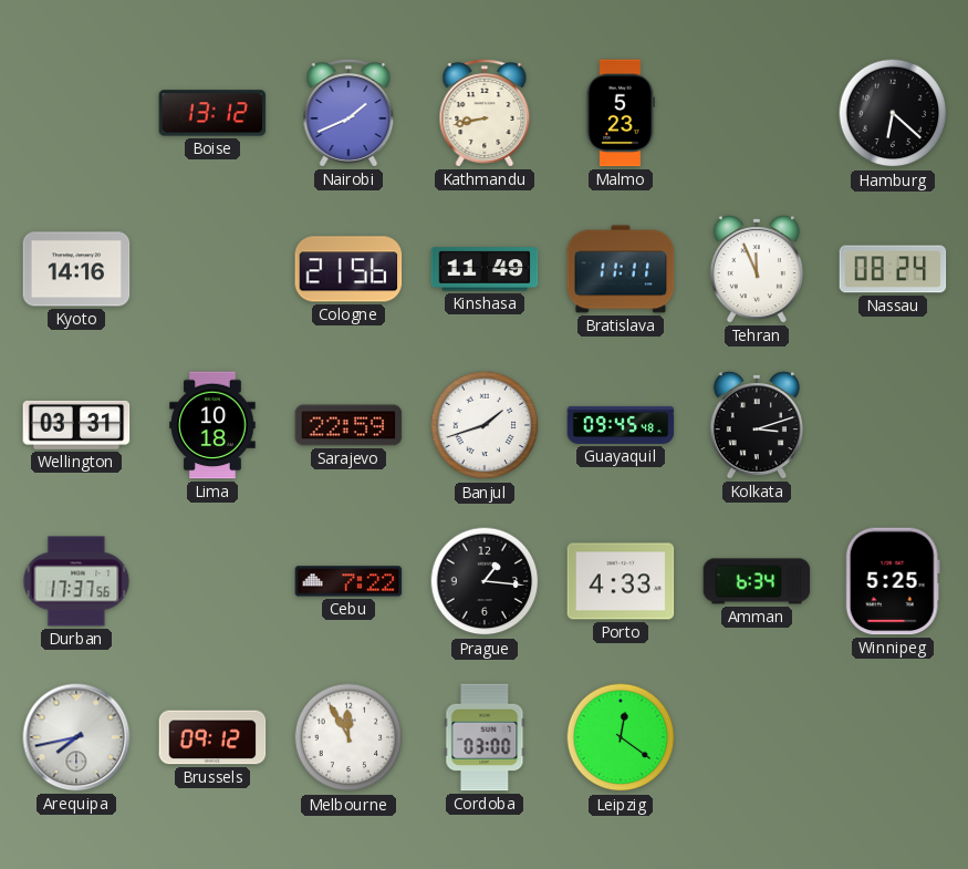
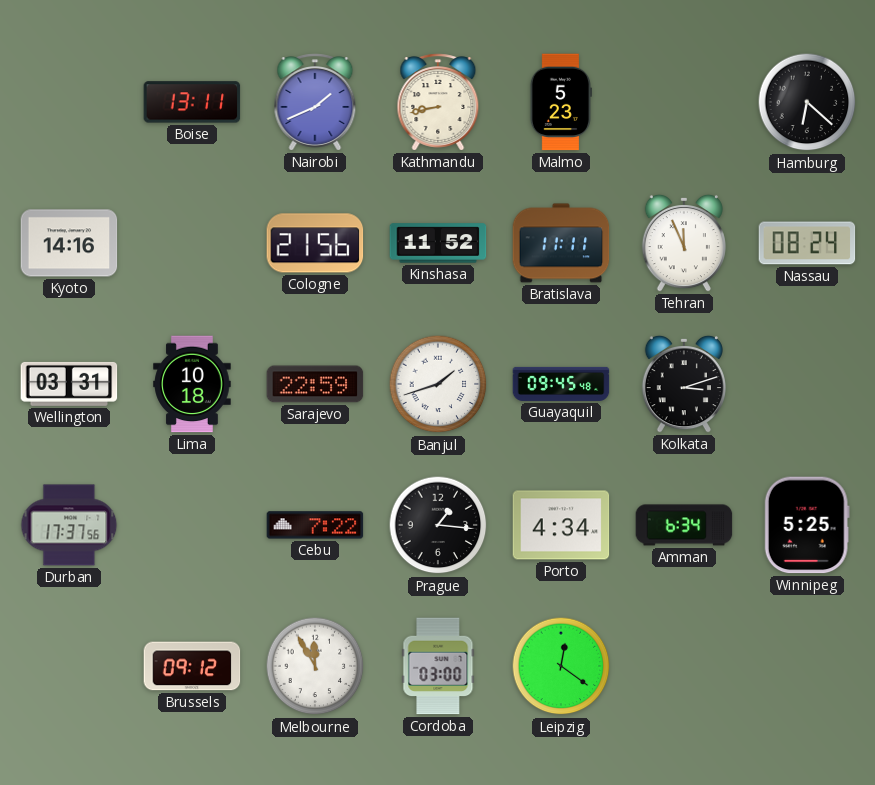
Boise: 13:12 -> 13:11 (192, 102)
Kinshasa: 11:49 -> 11:52 (438, 243)
Porto: 4:33 -> 4:34 (561, 525)
Arequipa: 7:43 -> none (76, 737)
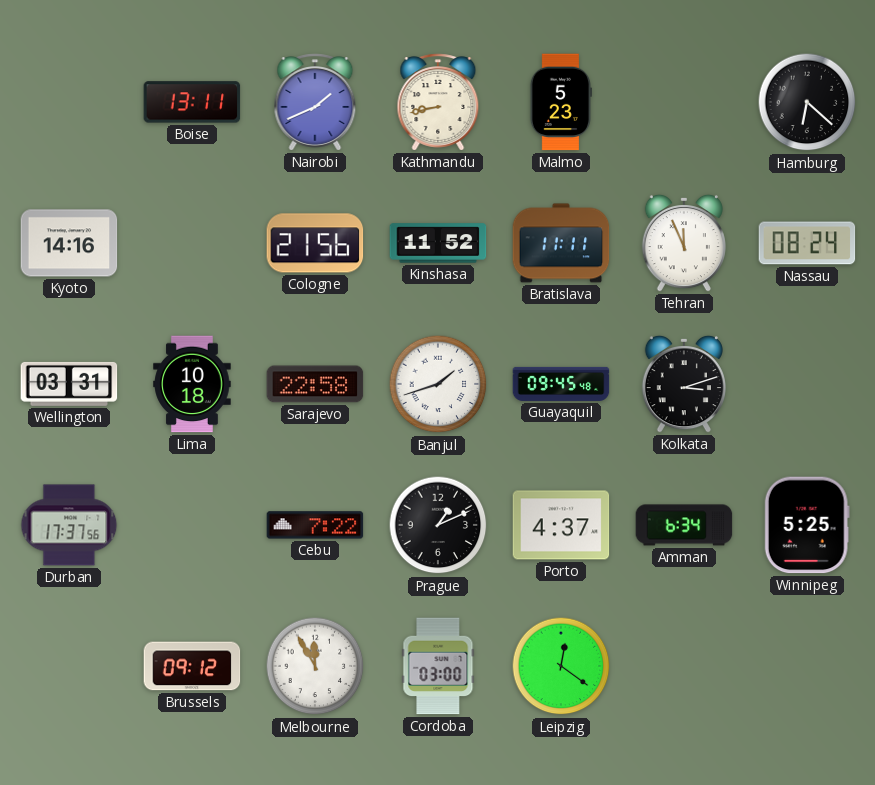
Sarajevo: 22:59 -> 22:58 (315, 384)
Prague: 1:16 -> 1:11 (438, 525)
Porto: 4:34 -> 4:37 (561, 525)
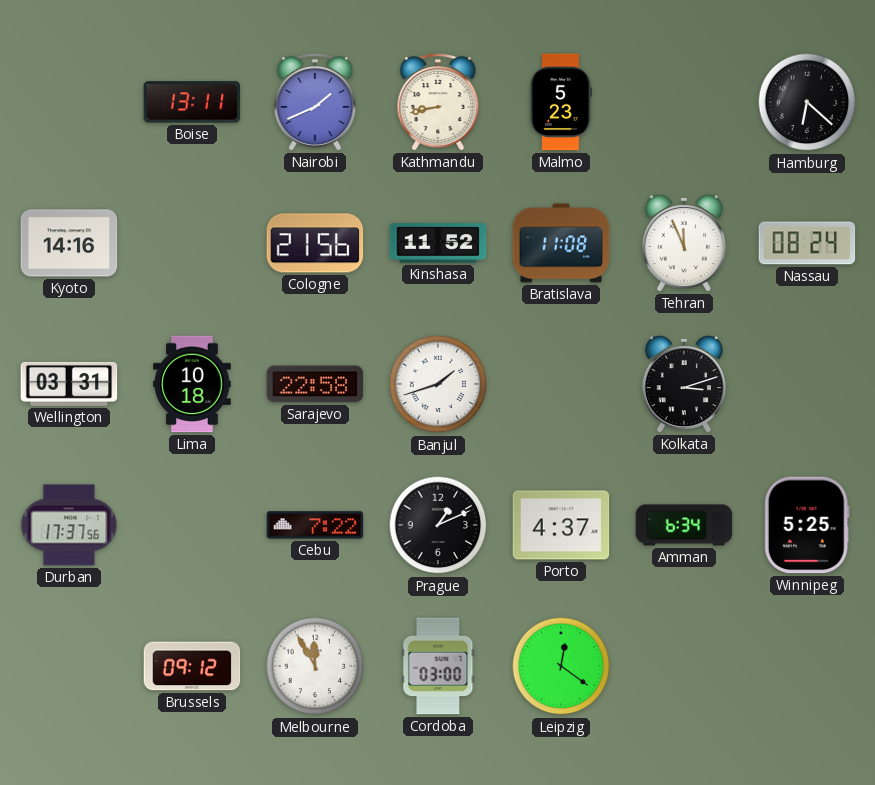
Bratislava: 11:11 -> 11:08 (561, 243)
Guayaquil: 09:45 -> none (561, 384)
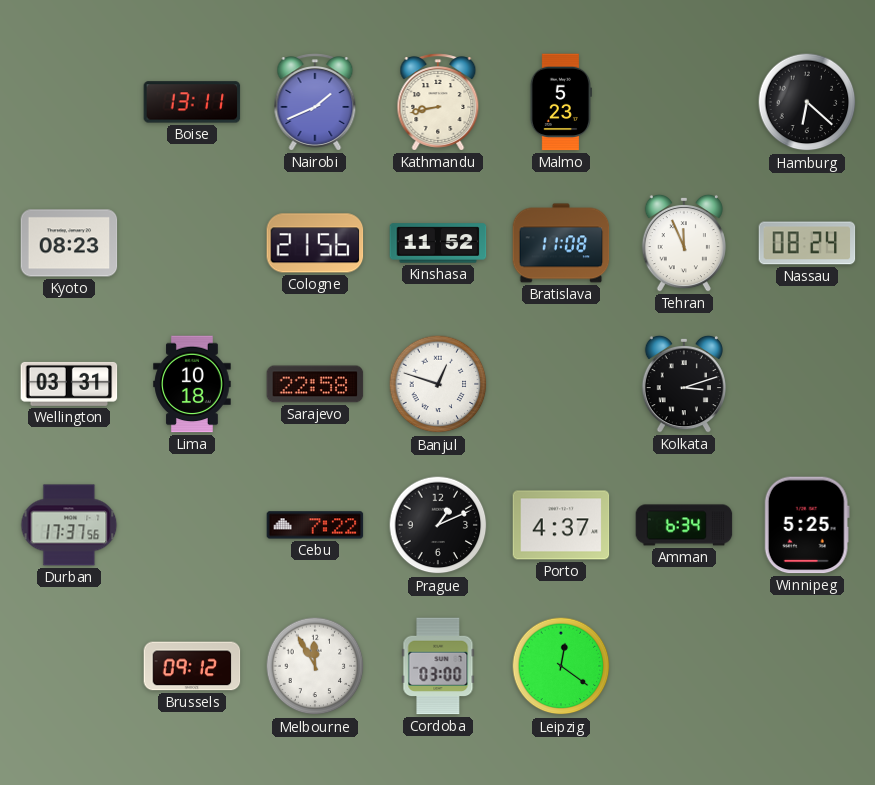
Kyoto: 14:16 -> 08:23 (69, 243)
Banjul: 1:42 -> 12:48 (438, 384)
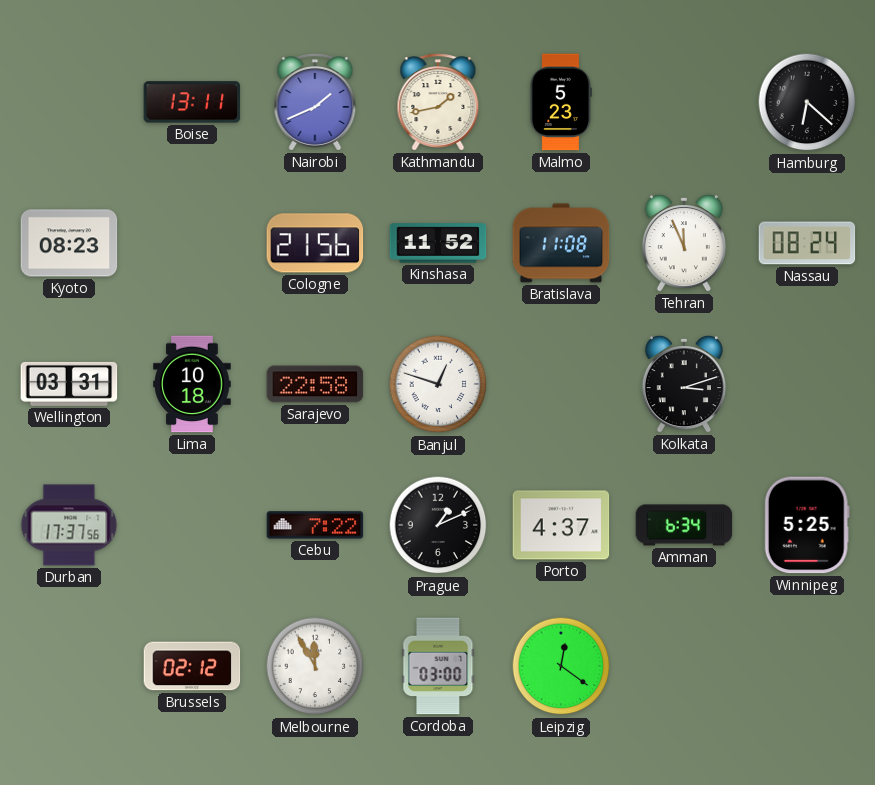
Kathmandu: 8:43 -> 1:43 (438, 102)
Brussels: 09:12 -> 02:12 (192, 666)
